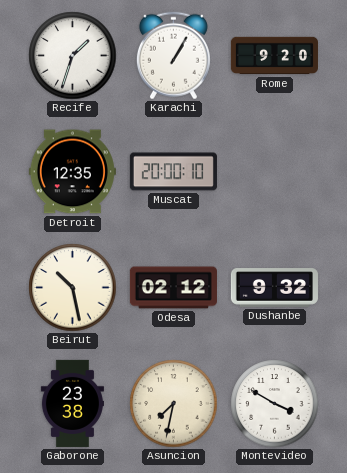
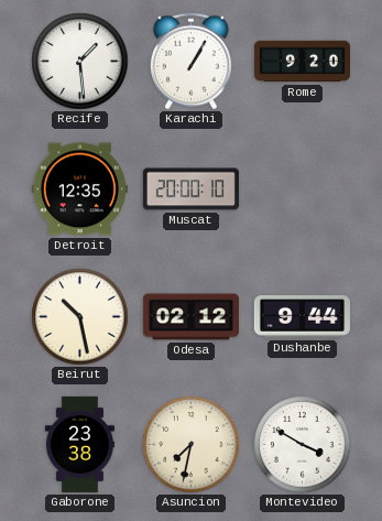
Recife: 1:33 -> 1:29 (80, 62)
Dushanbe: 9:32 -> 9:44 (302, 317)
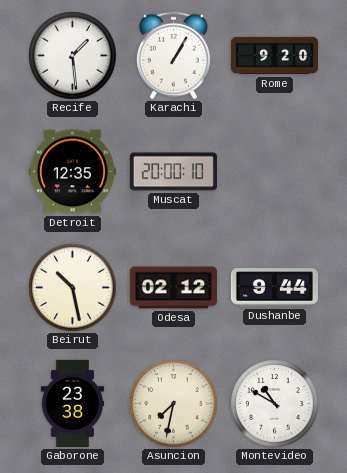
Montevideo: 3:50 -> 10:50 (275, 404)
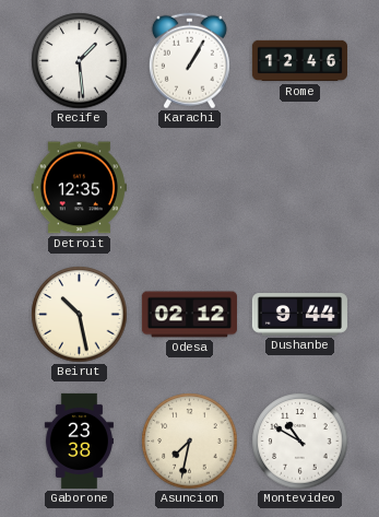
Rome: 9:20 -> 12:46 (299, 61)
Muscat: 20:00 -> none (173, 172)
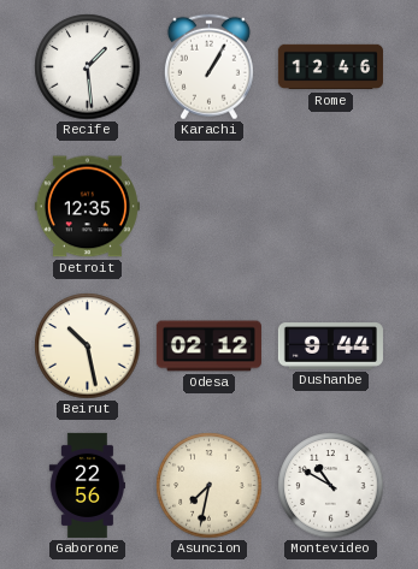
Gaborone: 23:38 -> 22:56 (87, 485)
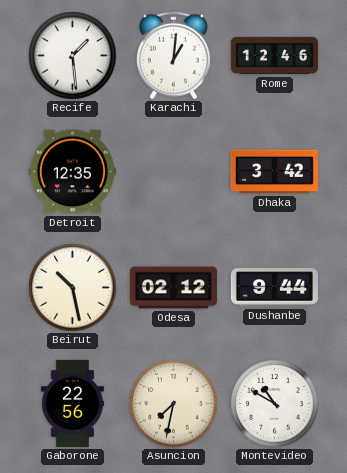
Karachi: 1:05 -> 1:01 (173, 56)
Dhaka: none -> 3:42 (274, 172)
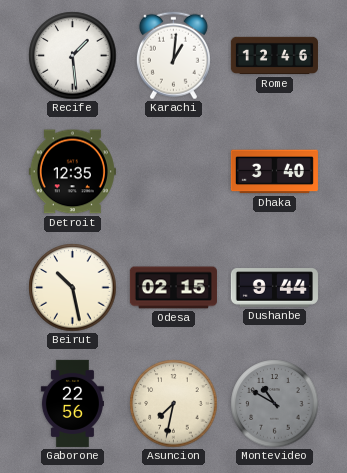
Dhaka: 3:42 -> 3:40 (274, 172)
Odesa: 02:12 -> 02:15 (173, 288)
Montevideo dial: white -> grey (275, 404)
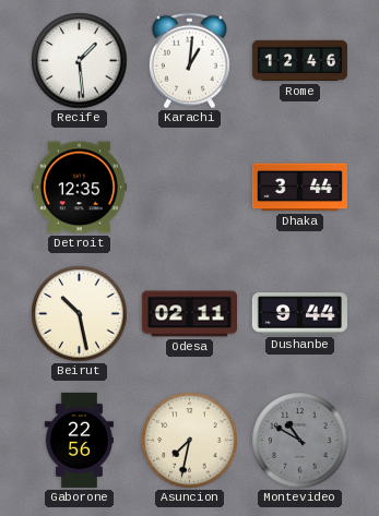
Dhaka: 3:40 -> 3:44 (299, 188)
Odesa: 02:15 -> 02:11 (189, 314)
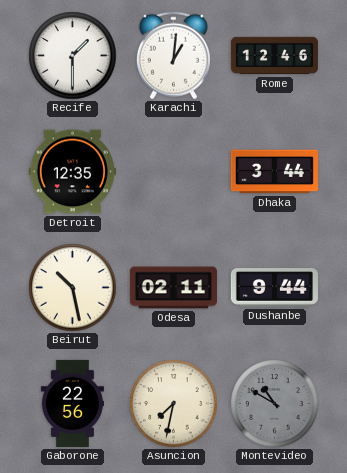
Recife: 1:29 -> 1:30 (73, 56)
